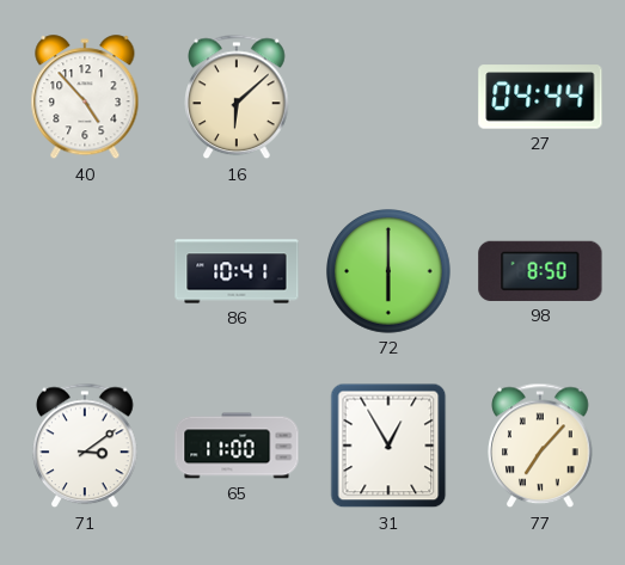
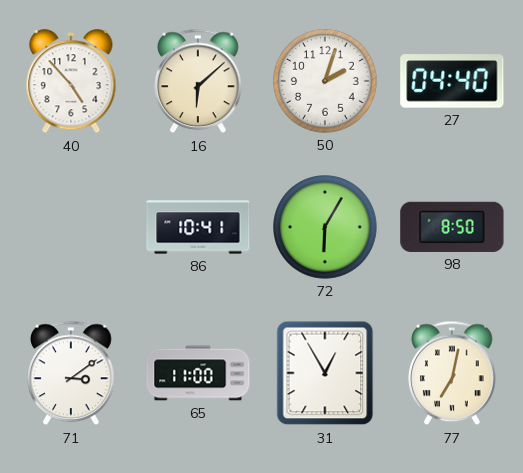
50: none -> 2:03 (326, 82)
27: 04:44 -> 04:40 (452, 81)
72: 6:00 -> 6:05 (326, 228)
77: 7:07 -> 7:02 (453, 373)
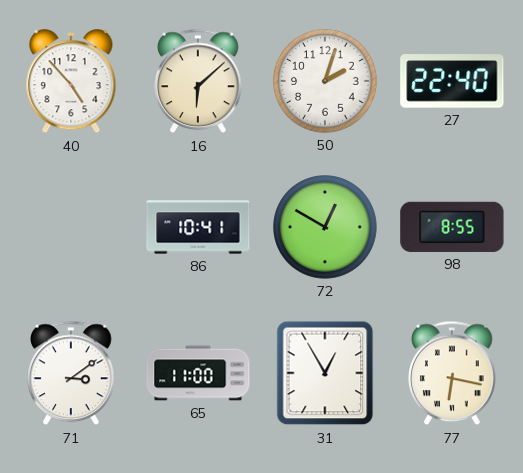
27: 04:40 -> 22:40 (452, 81)
72: 6:05 -> 12:50 (326, 228)
98: 8:50 -> 8:55 (452, 227)
77: 7:02 -> 6:17 (453, 373)
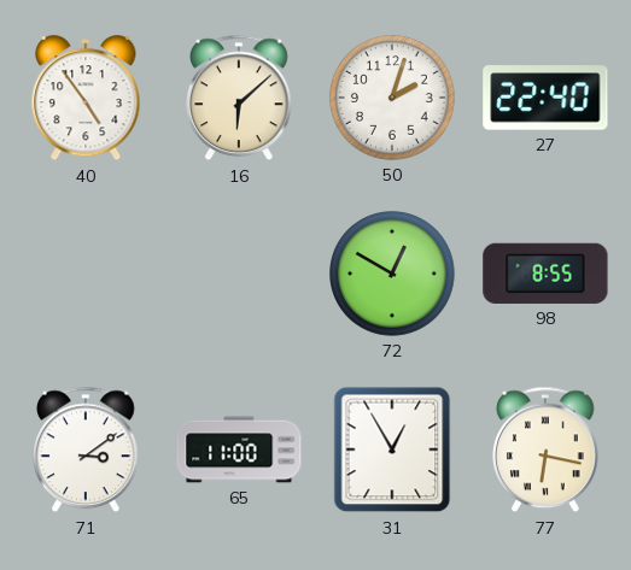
40: 4:53 -> 4:54 (86, 99)
86: 10:41 -> none (198, 227)
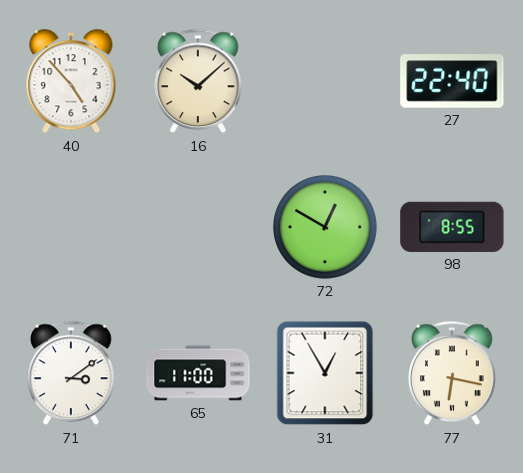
40: 4:54 -> 4:53 (71, 82)
16: 6:08 -> 10:08 (199, 81)
50: 2:03 -> none (393, 99)
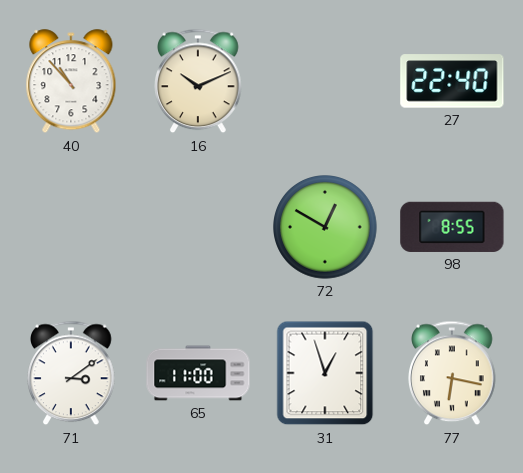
40: 4:53 -> 10:53 (71, 82)
16: 10:08 -> 10:11 (199, 81)
31: 12:55 -> 12:57 (325, 373)
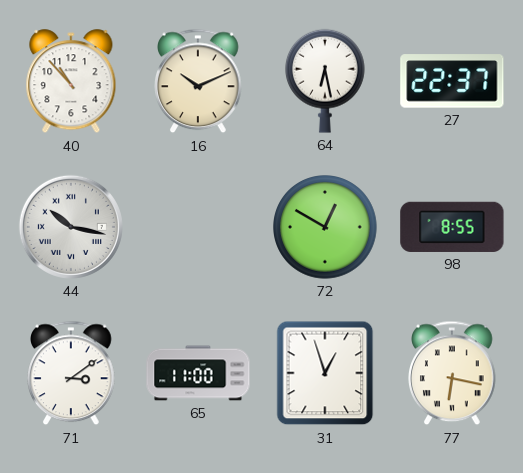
64: none -> 6:28 (326, 81)
27: 22:40 -> 22:37 (452, 81)
44: none -> 10:17 (71, 227)
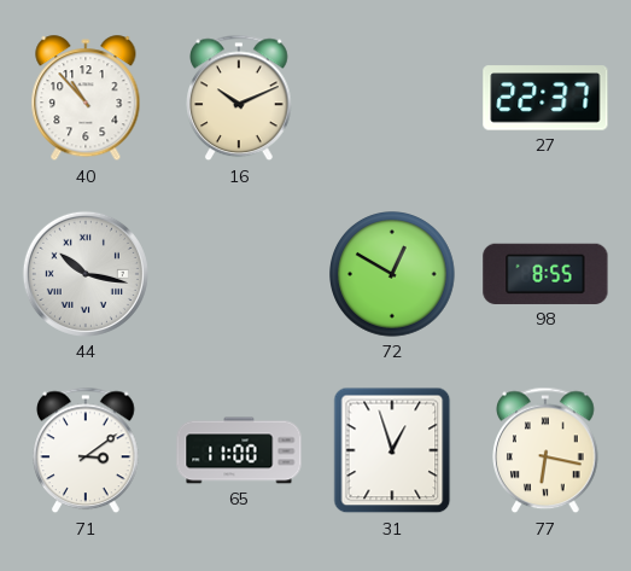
64: 6:28 -> none (326, 81)
